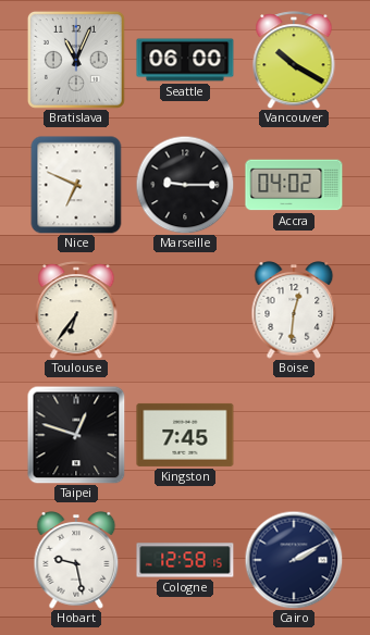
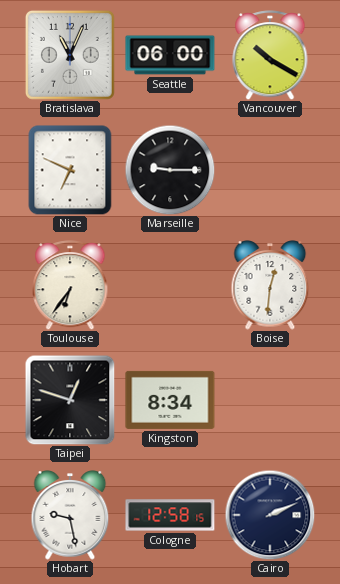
Accra: 04:02 -> none (294, 185)
Kingston: 7:45 -> 8:34 (170, 400)
Cairo: 2:10 -> 2:11 (270, 515)
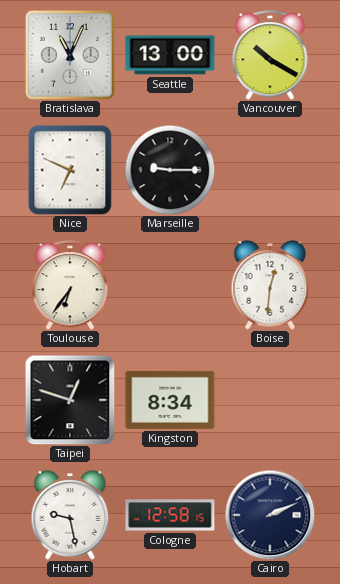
Seattle: 06:00 -> 13:00 (170, 55)
